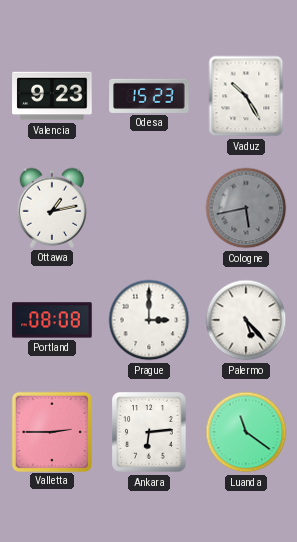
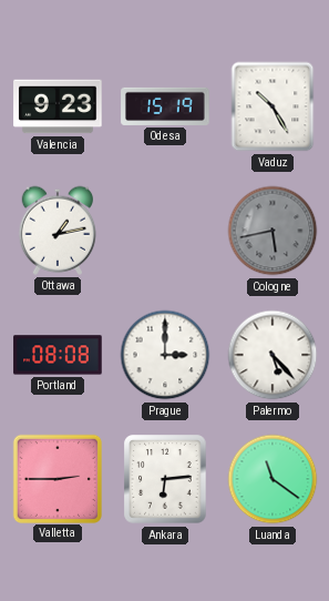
Odesa: 15:23 -> 15:19 (165, 106)
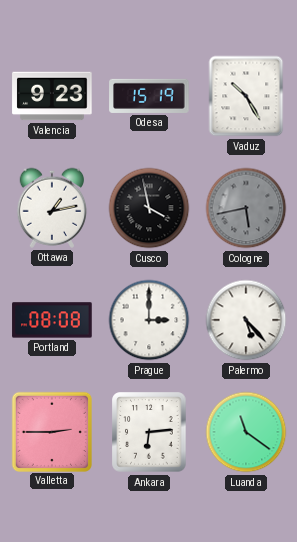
Cusco: none -> 3:58 (149, 208)
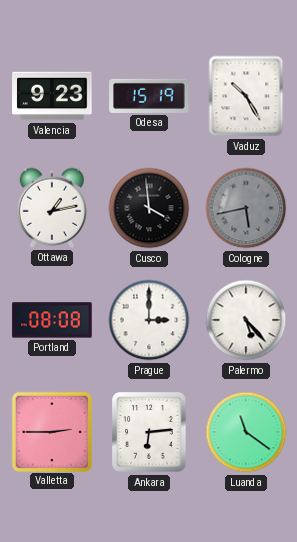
Cusco: 3:58 -> 3:59 (149, 208)
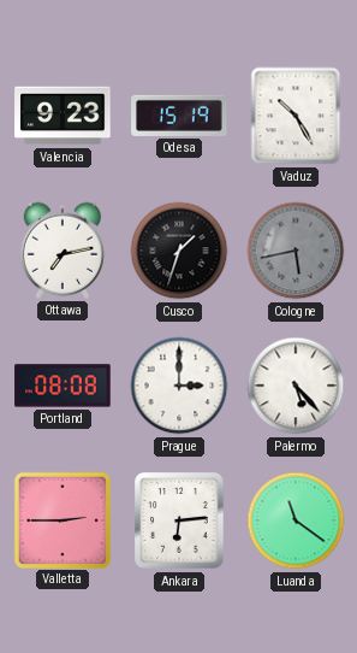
Ottawa: 1:13 -> 7:13 (63, 251)
Cusco: 3:59 -> 1:33 (179, 251)
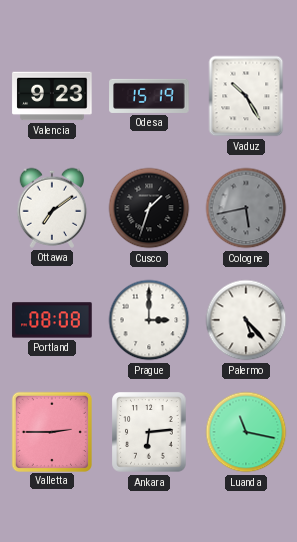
Ottawa: 7:13 -> 7:09 (52, 208)
Luanda: 11:21 -> 11:17 (246, 432)
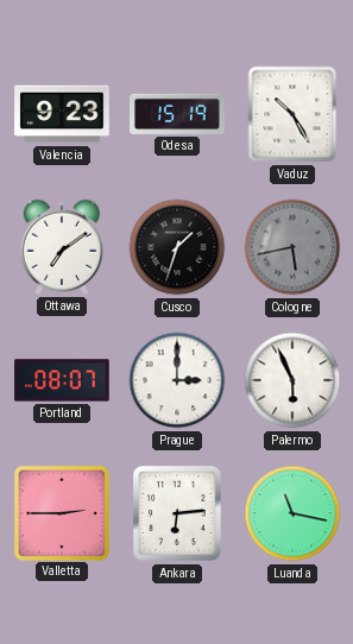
Portland: 08:08 -> 08:07 (62, 380)
Palermo: 5:23 -> 5:56 (292, 380)
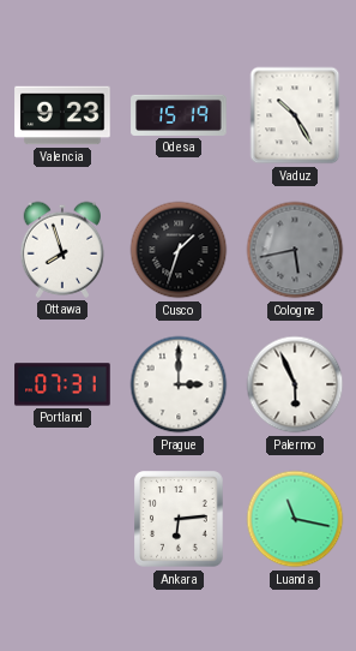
Ottawa: 7:09 -> 7:57 (62, 250)
Portland: 08:07 -> 07:31 (62, 384)
Valletta: 2:45 -> none (61, 512)
